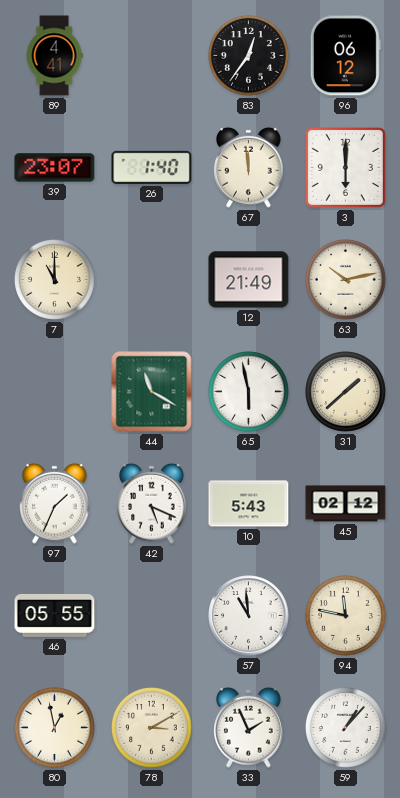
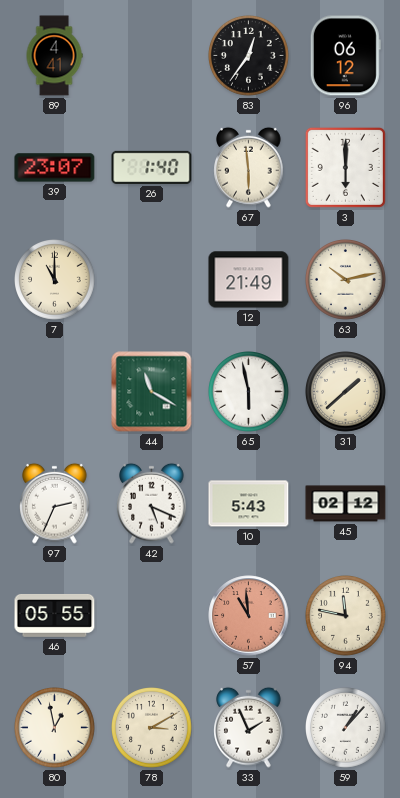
67: 11:59 -> 5:59 (249, 167)
97: 1:34 -> 2:34 (55, 503)
57 dial: white -> salmon (249, 616)
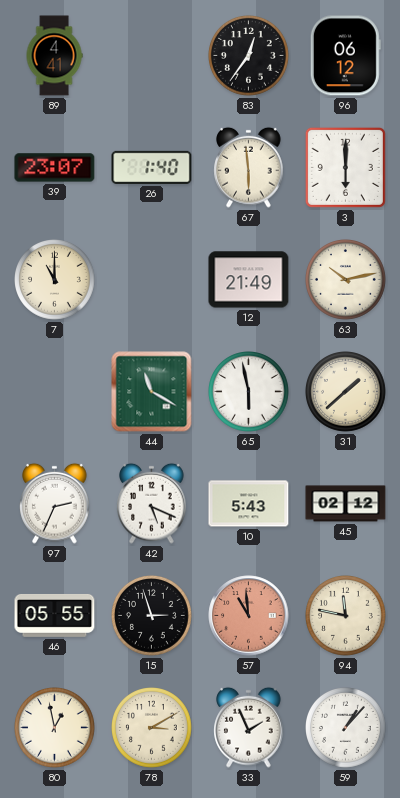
15: none -> 2:57 (152, 616)
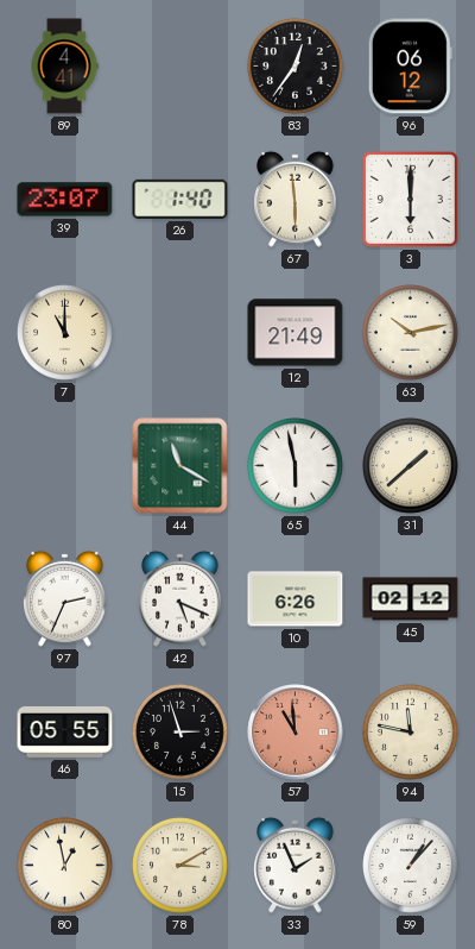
10: 5:43 -> 6:26 (296, 599)
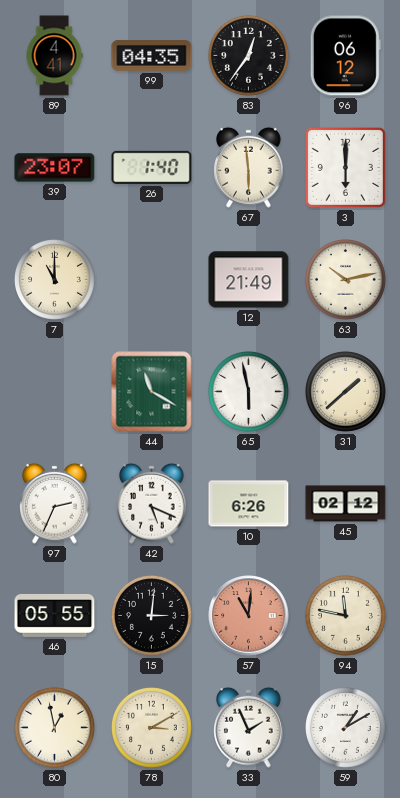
99: none -> 04:35 (152, 55)
15: 2:57 -> 3:01 (152, 616)
57: 10:59 -> 11:01 (249, 616)
59: 1:07 -> 1:10 (346, 728)
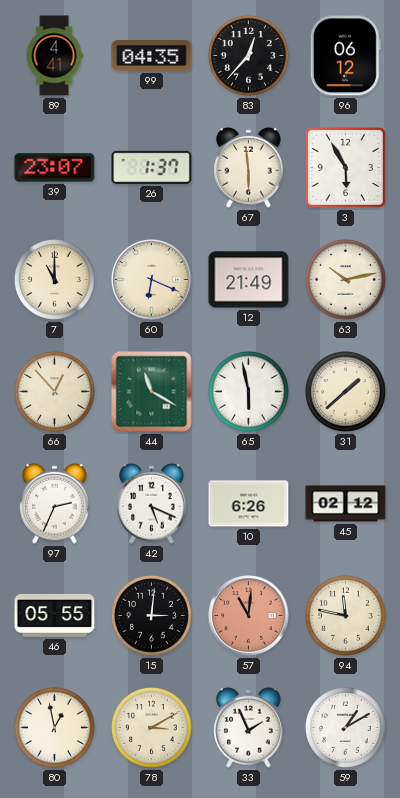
83: 12:36 -> 12:37 (249, 56)
26: 1:40 -> 1:37 (152, 167)
3: 6:00 -> 5:55 (345, 167)
60: none -> 6:19 (152, 280)
66: none -> 12:53 (55, 392)
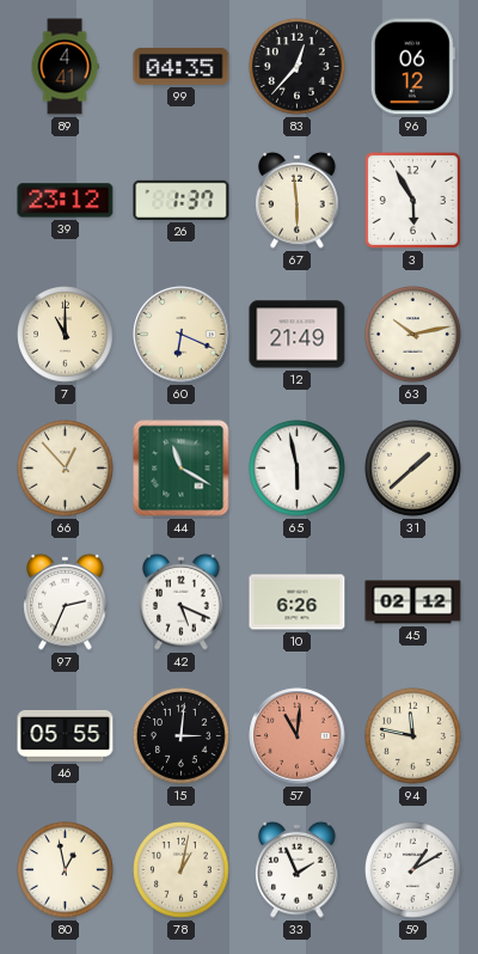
39: 23:07 -> 23:12 (66, 201)
78: 3:10 -> 1:02 (182, 870)
